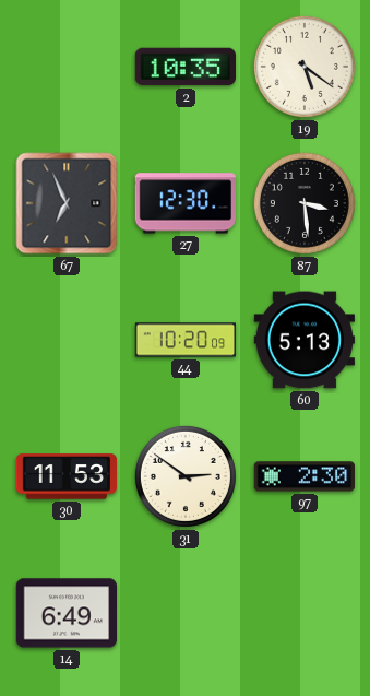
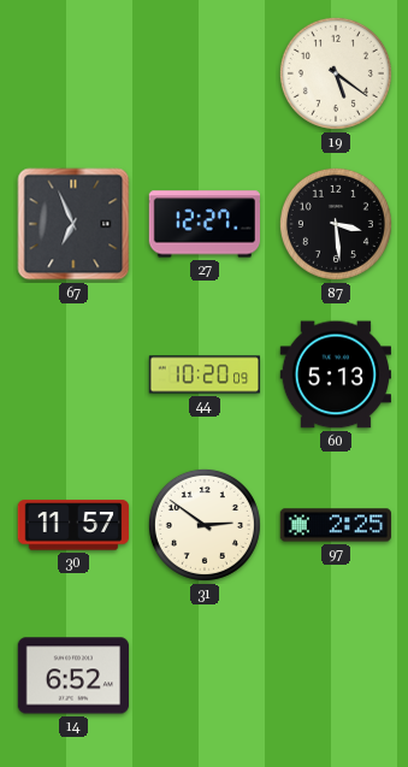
2: 10:35 -> none (184, 67)
27: 12:30 -> 12:27 (203, 224)
30: 11:53 -> 11:57 (73, 525)
97: 2:30 -> 2:25 (335, 525)
14: 6:49 -> 6:52 (72, 675)
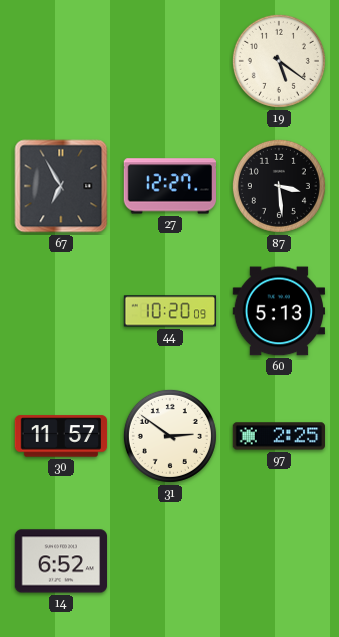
67: 6:56 -> 6:55 (61, 186)
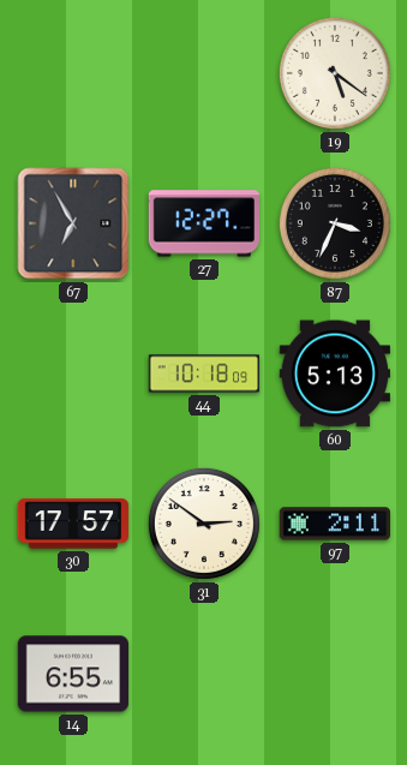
87: 3:29 -> 3:34 (335, 223)
44: 10:20 -> 10:18 (204, 373)
30: 11:57 -> 17:57 (73, 524)
97: 2:25 -> 2:11 (334, 524)
14: 6:52 -> 6:55 (72, 674)
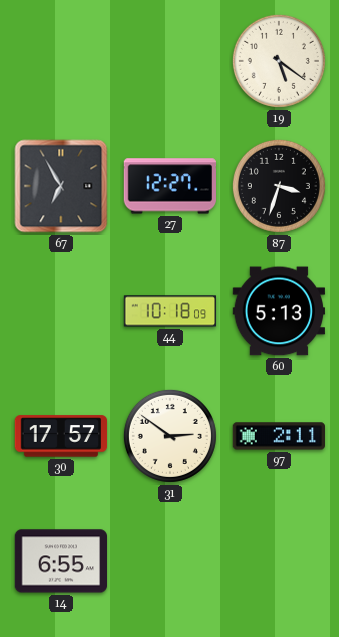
87: 3:34 -> 3:33 (279, 186)
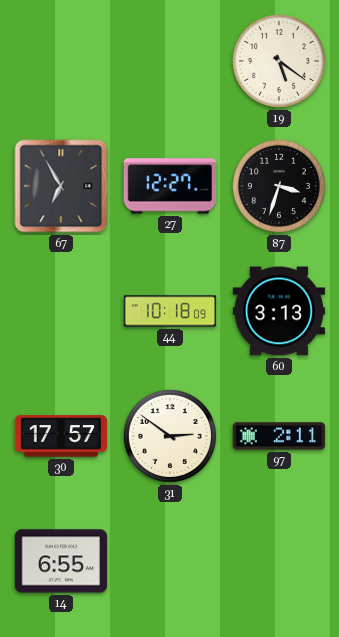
60: 5:13 -> 3:13 (278, 311)
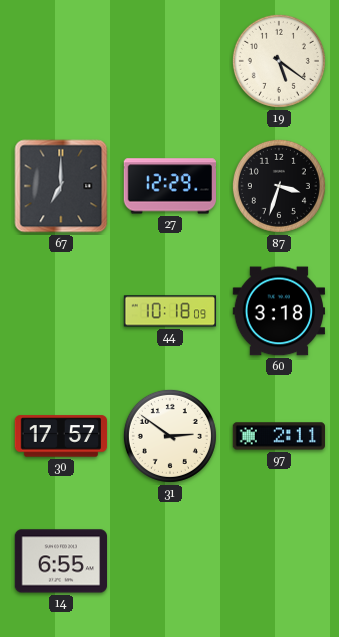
67: 6:55 -> 7:00 (61, 186)
27: 12:27 -> 12:29 (169, 186)
60: 3:13 -> 3:18 (278, 311)
